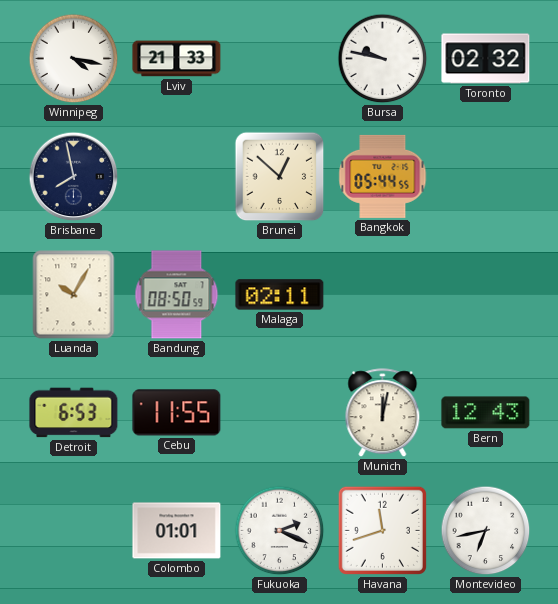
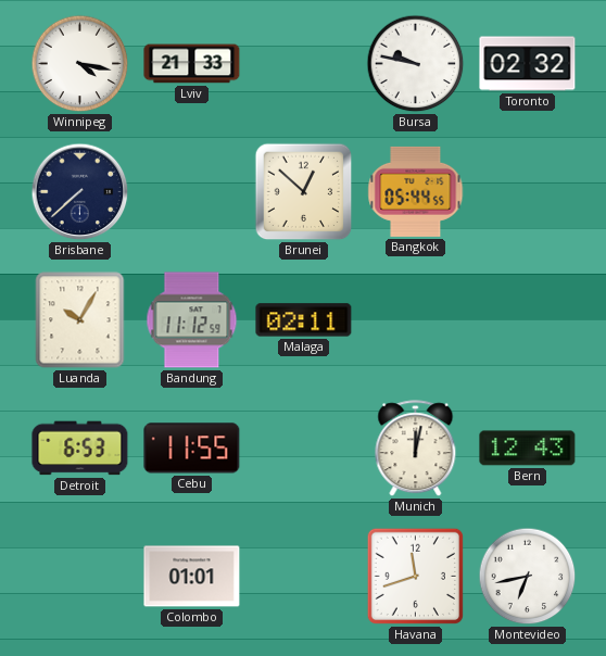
Brisbane: 7:58 -> 7:38 (80, 192)
Bandung: 08:50 -> 11:12 (192, 320)
Fukuoka: 2:19 -> none (280, 531)
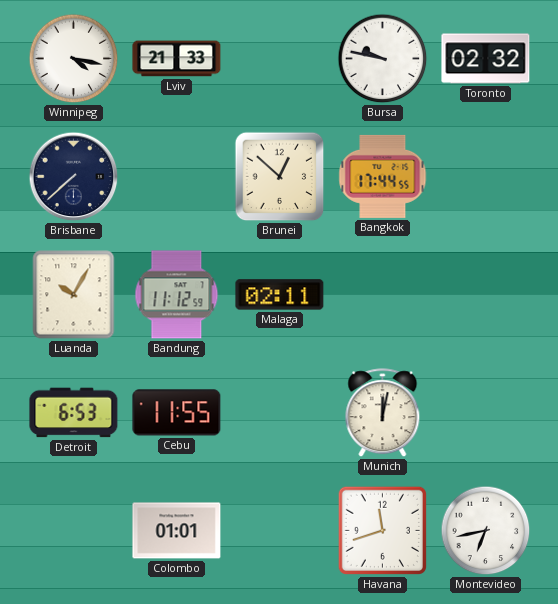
Bangkok: 05:44 -> 17:44 (383, 176)
Bern: 12:43 -> none (528, 449)
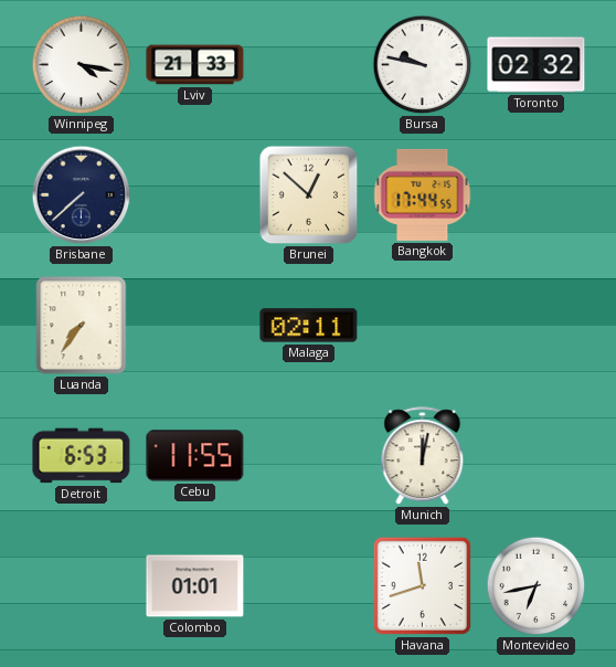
Luanda: 10:05 -> 7:36 (82, 326)
Bandung: 11:12 -> none (177, 295)
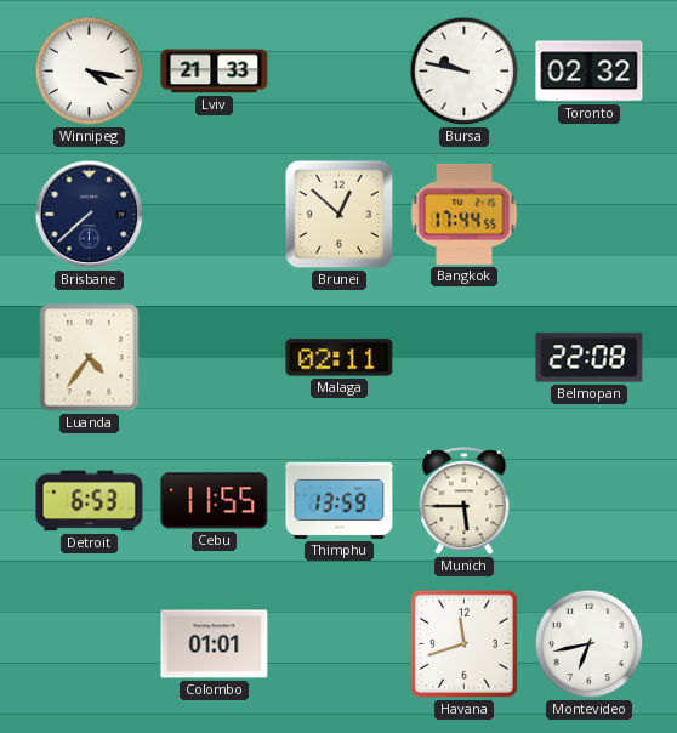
Luanda: 7:36 -> 4:36 (90, 358)
Belmopan: none -> 22:08 (590, 358)
Thimphu: none -> 13:59 (340, 500)
Munich: 12:02 -> 5:45 (465, 501)
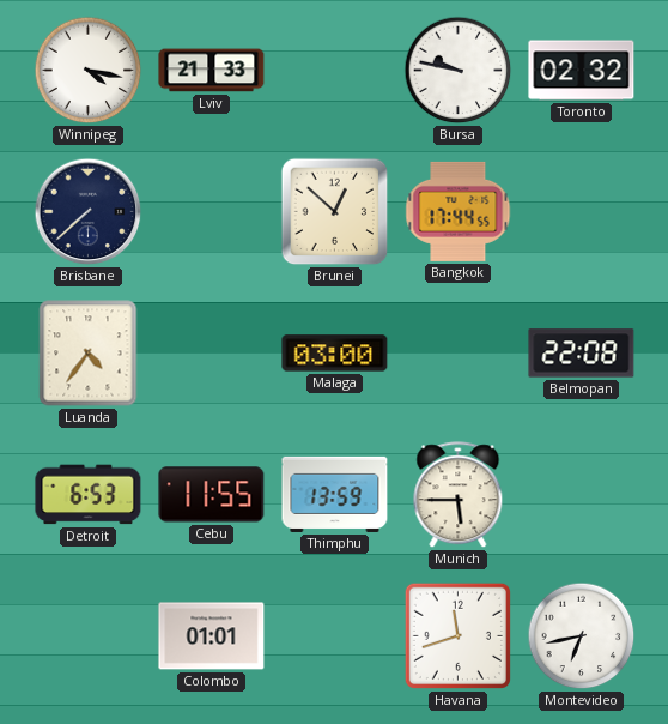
Malaga: 02:11 -> 03:00 (335, 354)
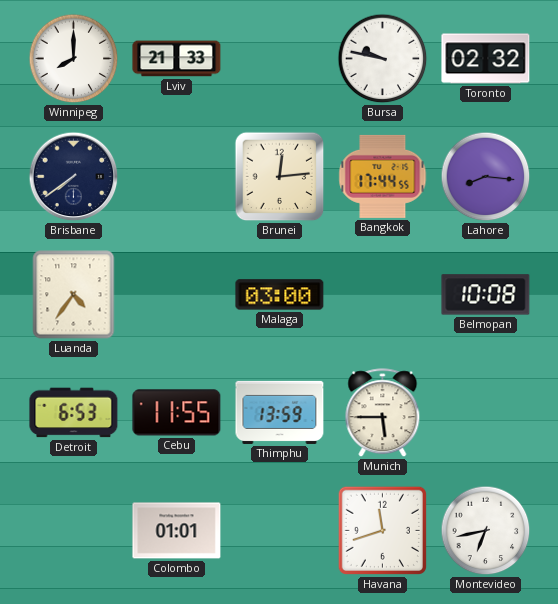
Winnipeg: 4:17 -> 8:00 (74, 59)
Brisbane: 7:38 -> 7:39 (74, 177)
Brunei: 12:52 -> 12:14 (280, 177)
Lahore: none -> 8:16 (486, 177)
Belmopan: 22:08 -> 10:08 (486, 295)
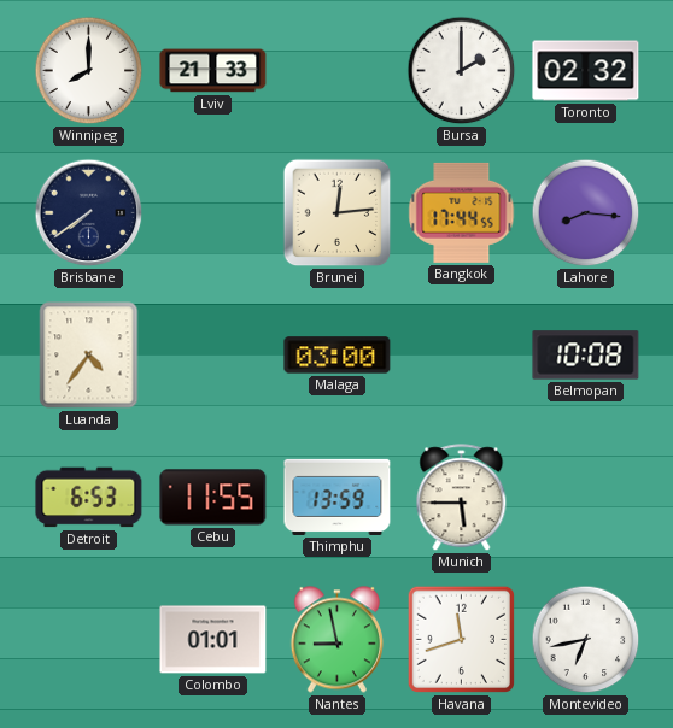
Bursa: 9:47 -> 2:00 (462, 71)
Nantes: none -> 8:58 (336, 640)
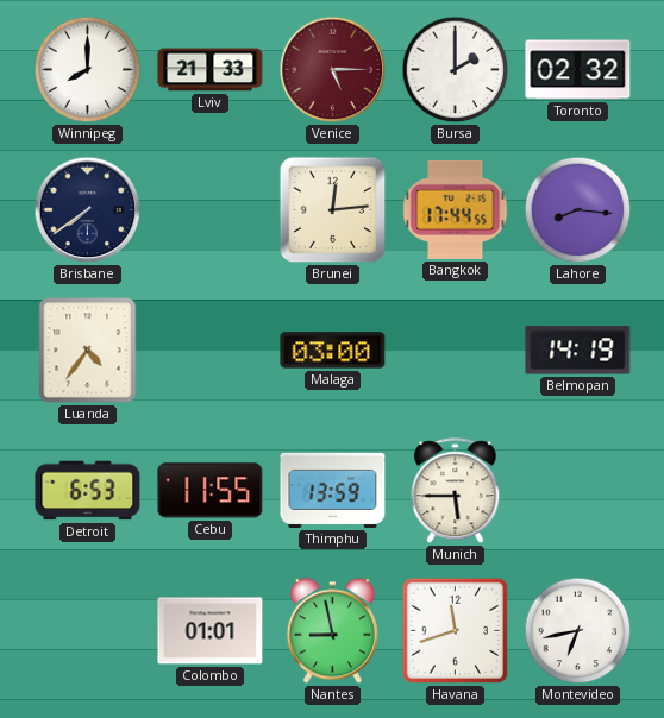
Venice: none -> 5:15 (333, 70)
Belmopan: 10:08 -> 14:19 (578, 351)
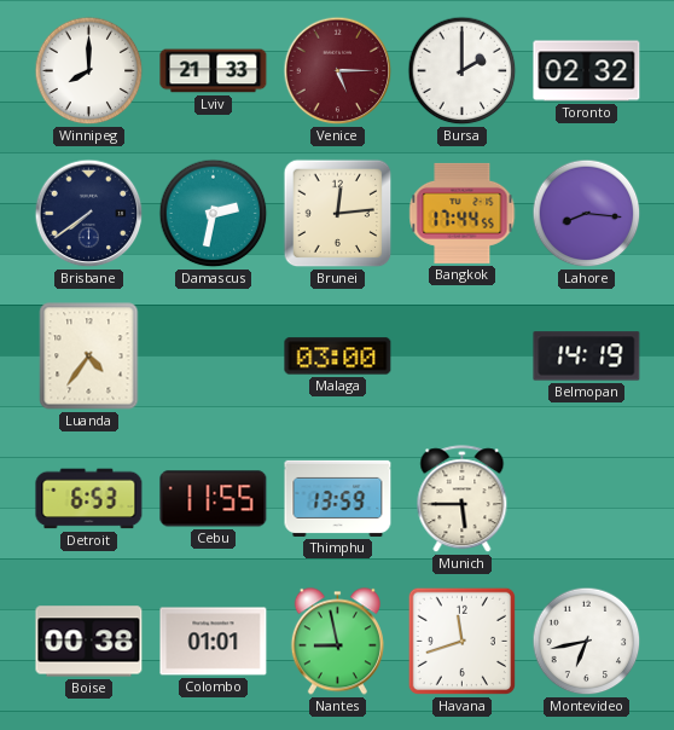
Damascus: none -> 2:32 (214, 214)
Boise: none -> 00:38 (89, 642)
